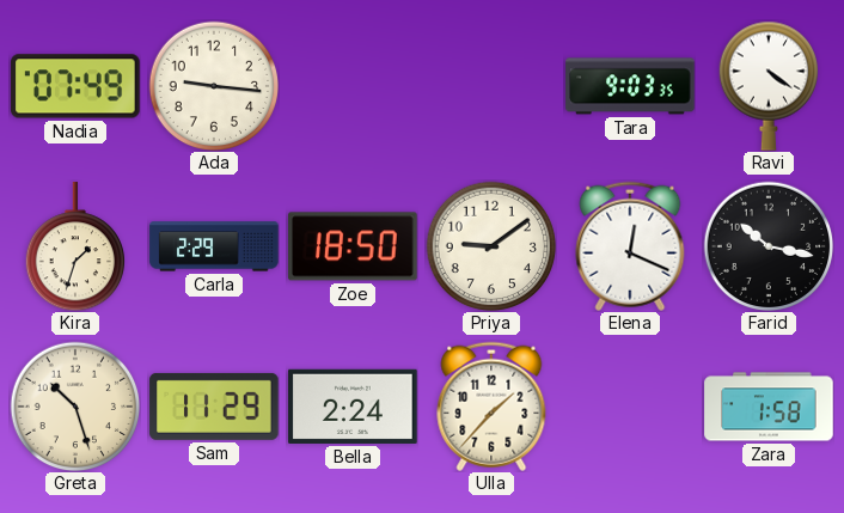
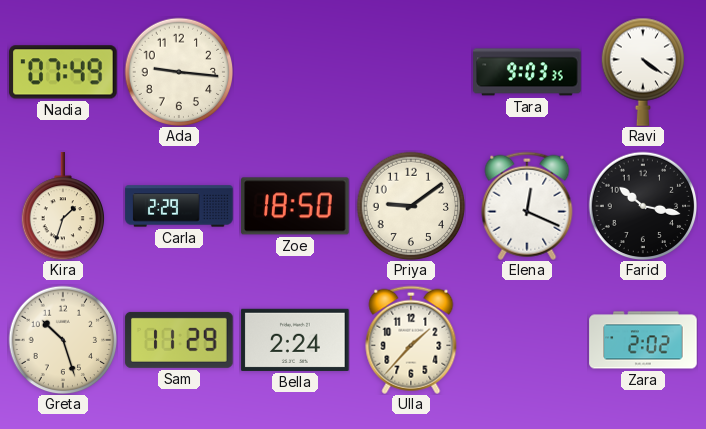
Zara: 1:58 -> 2:02 (643, 340)
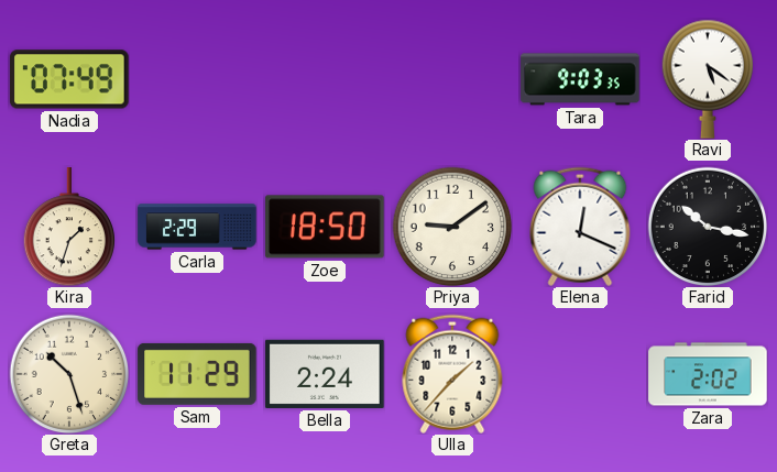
Ada: 9:16 -> none (179, 72)
Ravi: 4:21 -> 5:21 (707, 79)
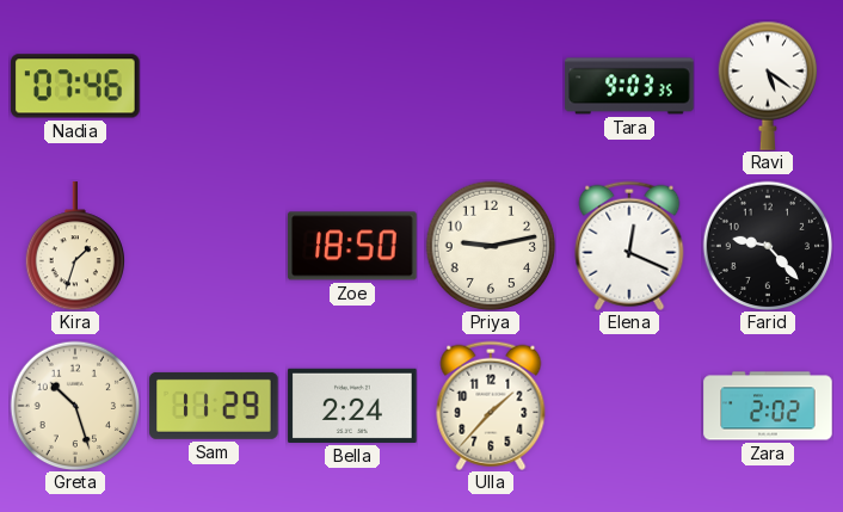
Nadia: 07:49 -> 07:46 (75, 86)
Carla: 2:29 -> none (197, 227)
Priya: 9:09 -> 9:13 (491, 246)
Farid: 10:17 -> 9:23 (768, 246)
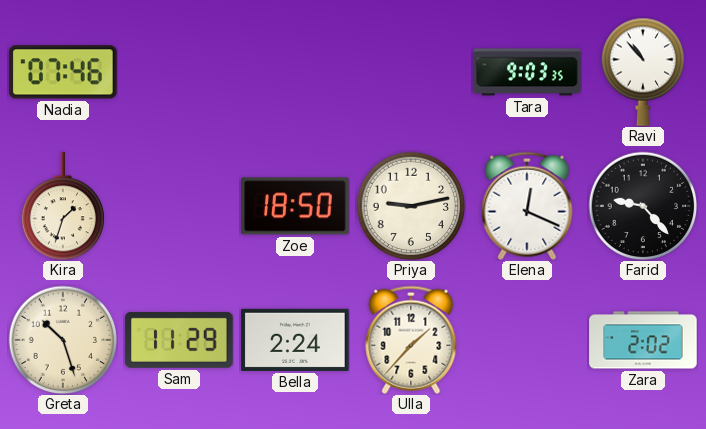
Ravi: 5:21 -> 10:53 (642, 72)
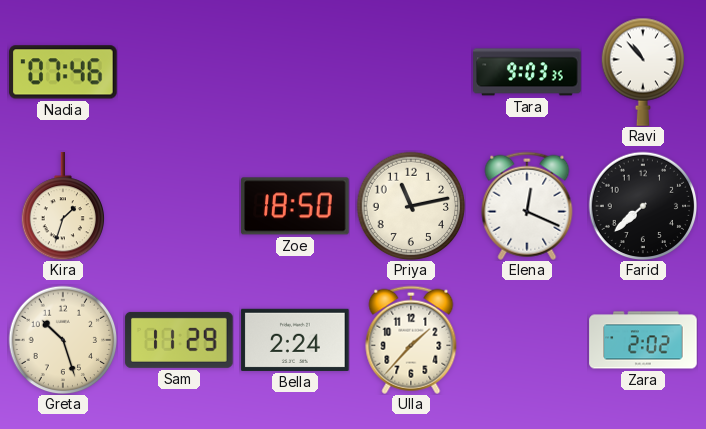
Priya: 9:13 -> 11:13 (411, 206)
Farid: 9:23 -> 7:38 (643, 206)
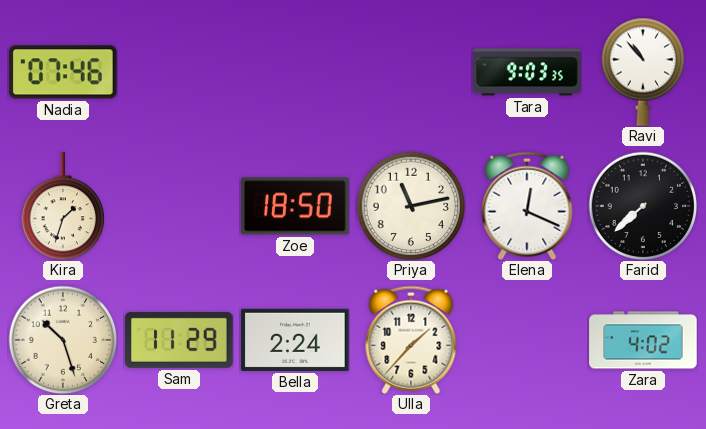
Zara: 2:02 -> 4:02 (643, 340)
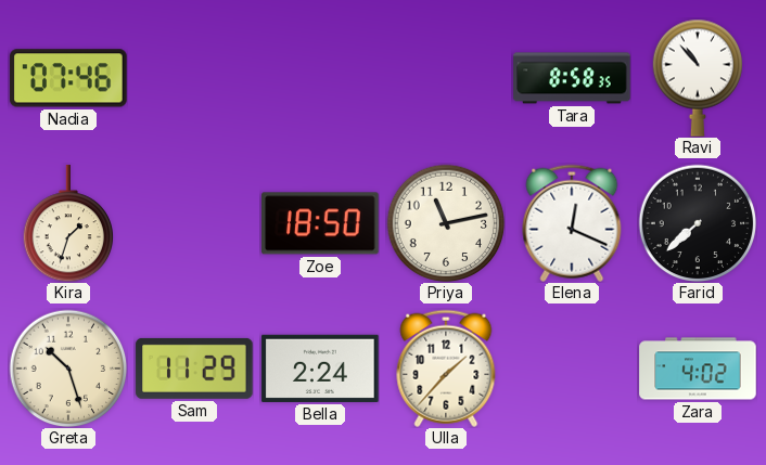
Tara: 9:03 -> 8:58 (572, 78)
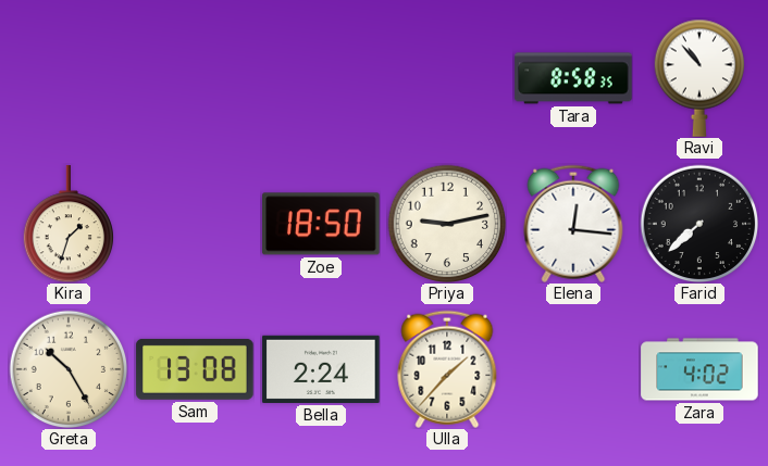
Nadia: 07:46 -> none (68, 78)
Priya: 11:13 -> 9:13 (447, 224)
Elena: 12:19 -> 12:16 (573, 224)
Greta: 10:27 -> 10:25 (69, 369)
Sam: 11:29 -> 13:08 (195, 369)
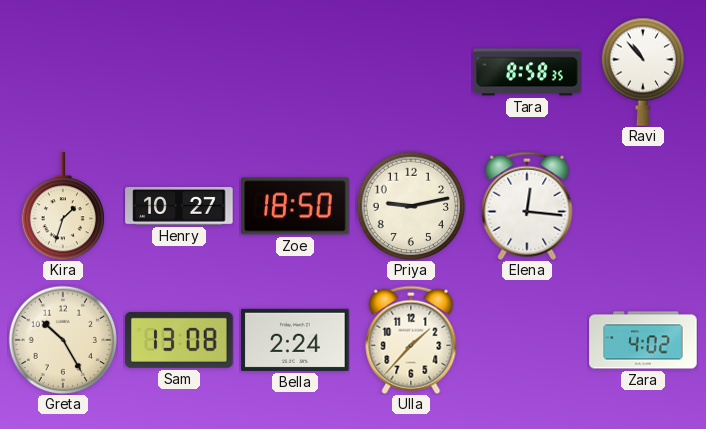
Henry: none -> 10:27 (179, 207)
Farid: 7:38 -> none (699, 224)
